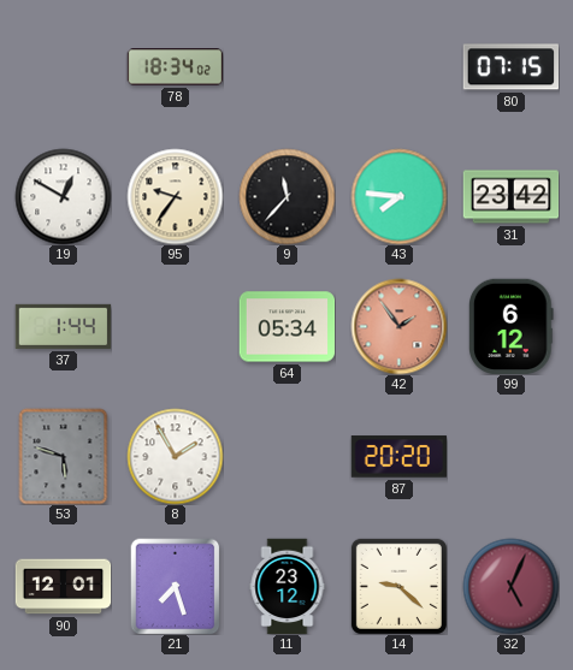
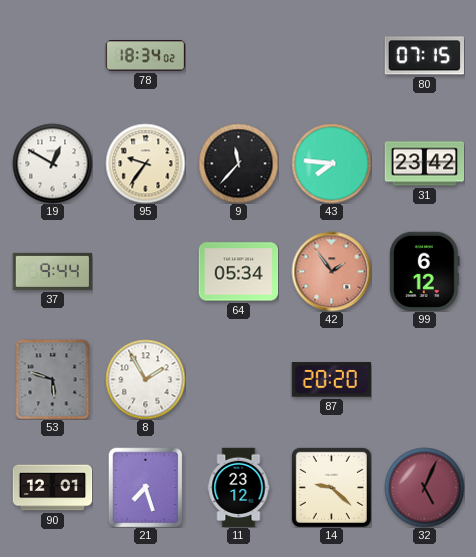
37: 1:44 -> 9:44 (52, 271)
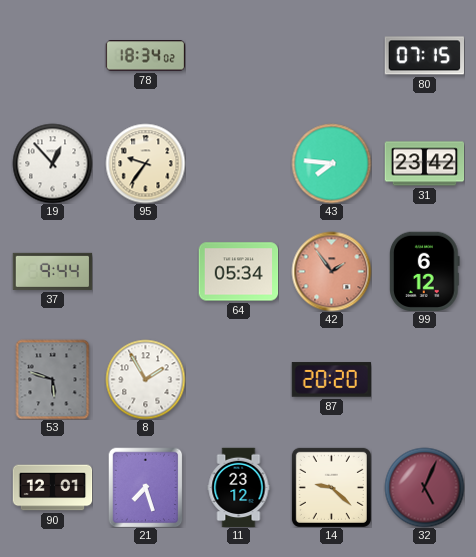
19: 12:50 -> 12:53 (52, 163)
9: 11:37 -> none (238, 163)
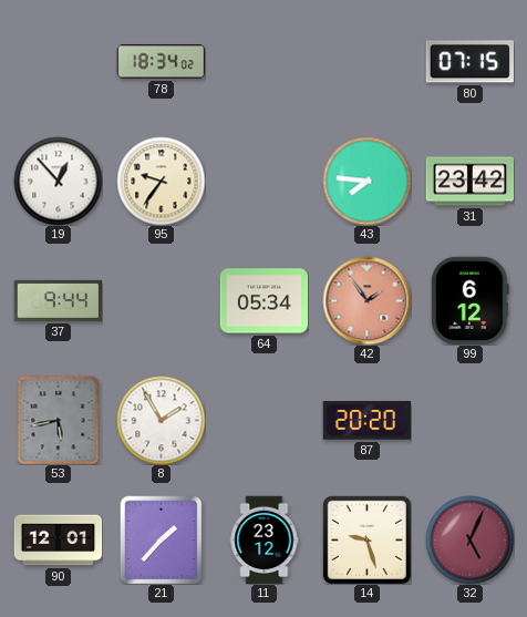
53: 5:48 -> 5:43 (59, 420)
21: 7:27 -> 1:37 (162, 539)
14: 9:22 -> 9:27 (366, 539)
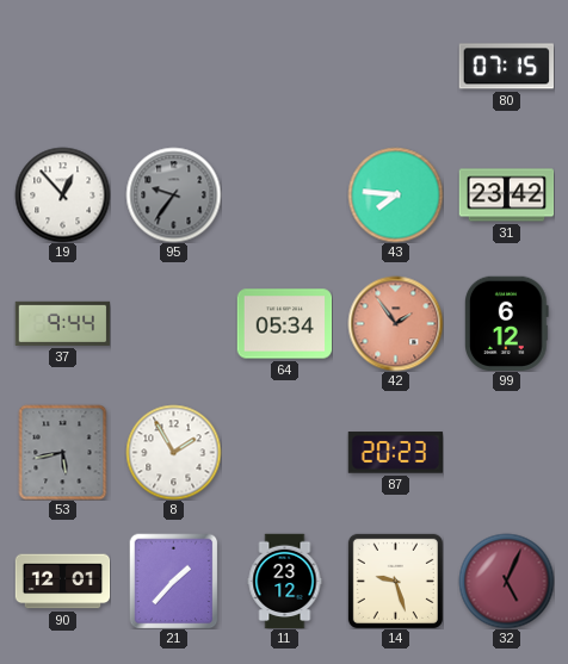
78: 18:34 -> none (161, 62)
95 dial: cream -> grey (173, 194)
87: 20:20 -> 20:23 (395, 453)
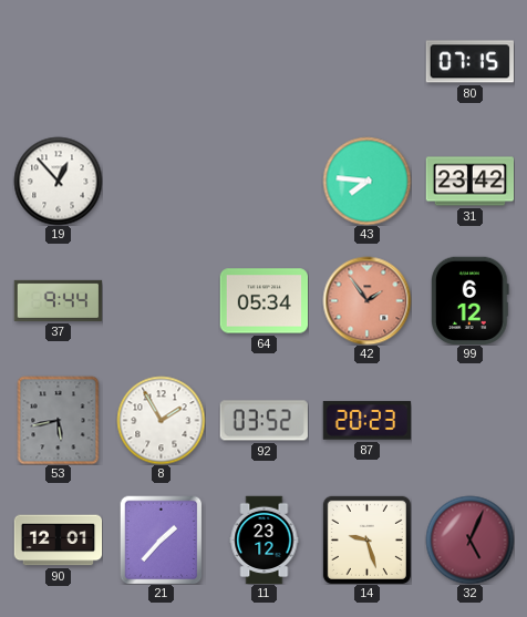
95: 9:36 -> none (173, 194)
92: none -> 03:52 (263, 421)
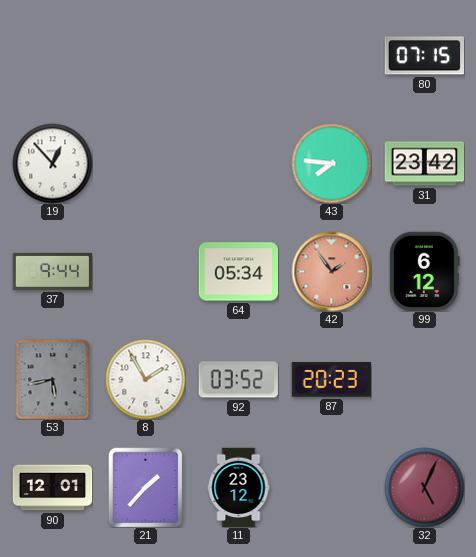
14: 9:27 -> none (366, 539)
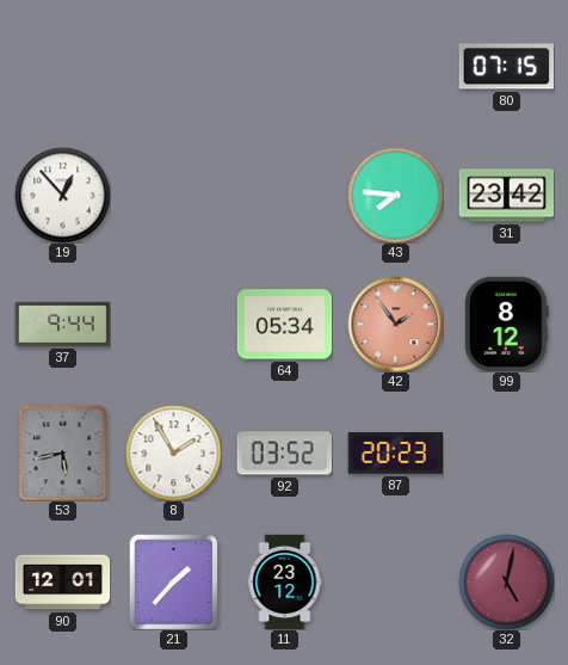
99: 6:12 -> 8:12 (507, 324)
32: 5:04 -> 5:02 (506, 581)
